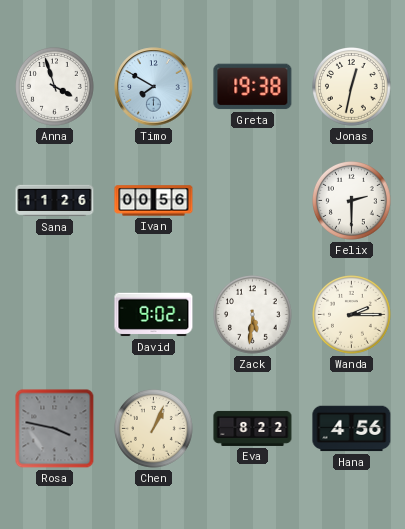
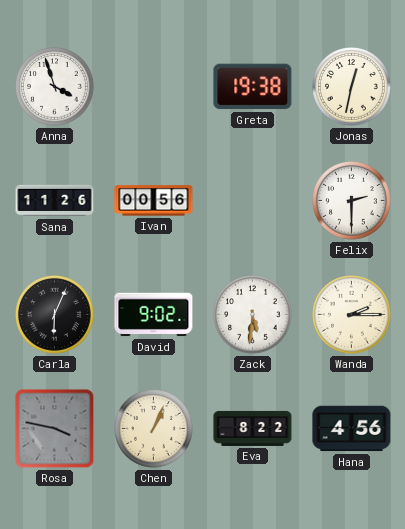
Timo: 7:50 -> none (154, 87)
Carla: none -> 6:04 (55, 315)
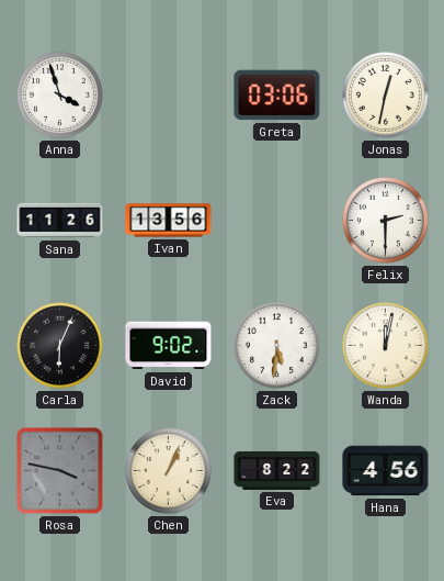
Greta: 19:38 -> 03:06 (277, 96)
Ivan: 00:56 -> 13:56 (169, 221)
Wanda: 2:15 -> 12:02 (386, 346)
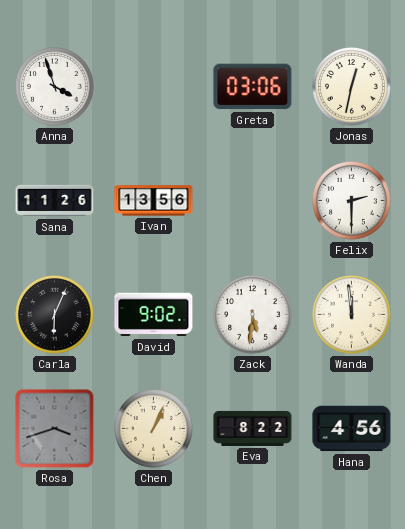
Wanda: 12:02 -> 11:59 (352, 315)
Rosa: 3:47 -> 3:42 (55, 429)
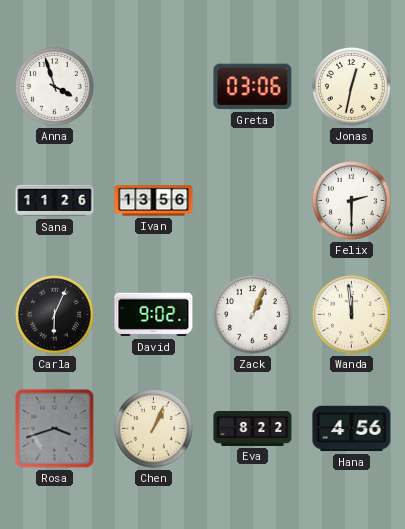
Zack: 5:31 -> 1:04 (253, 315)
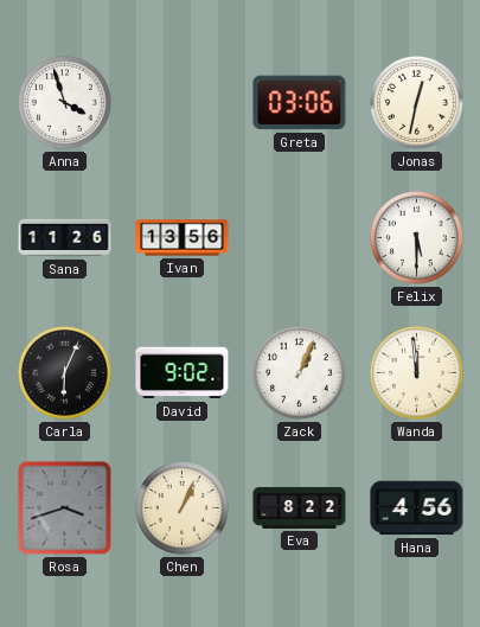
Felix: 2:30 -> 5:30 (417, 238)
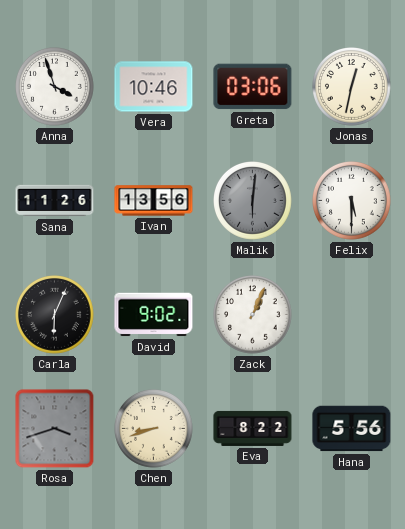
Vera: none -> 10:46 (154, 87)
Malik: none -> 6:01 (253, 201)
Wanda: 11:59 -> none (417, 373)
Chen: 1:04 -> 8:42 (154, 429)
Hana: 4:56 -> 5:56 (352, 429)
